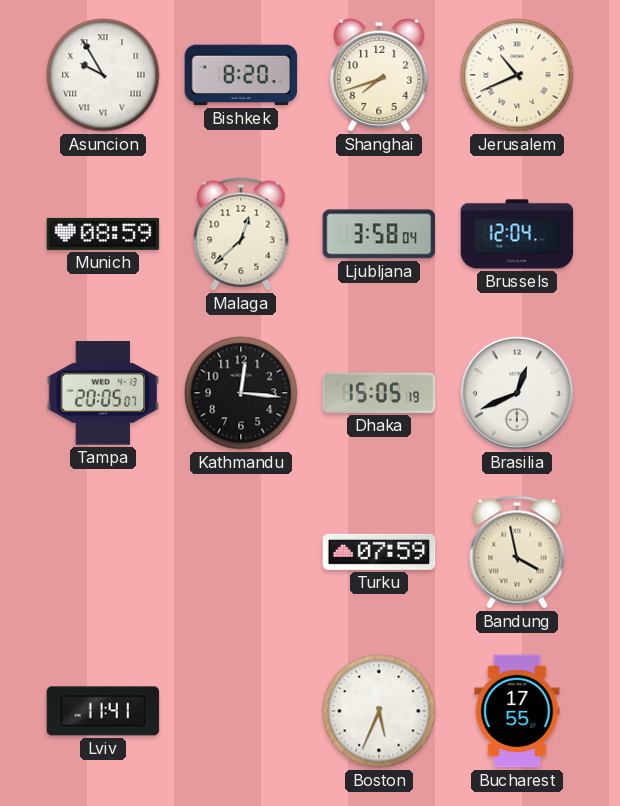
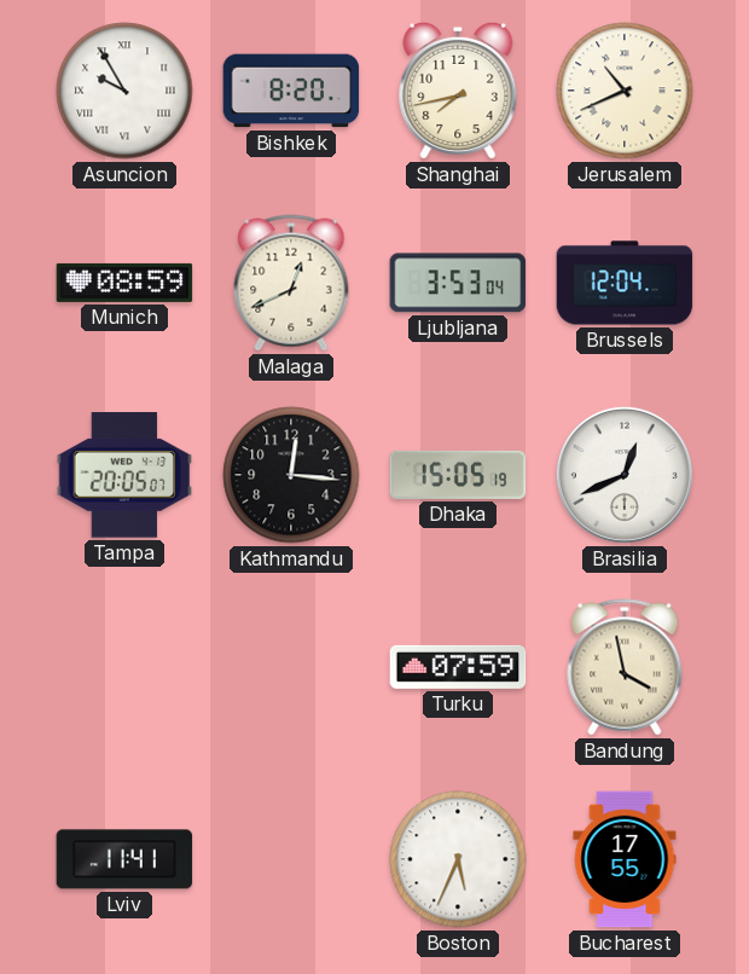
Shanghai: 7:42 -> 7:43 (458, 91)
Malaga: 12:38 -> 12:41 (291, 283)
Ljubljana: 3:58 -> 3:53 (458, 283)
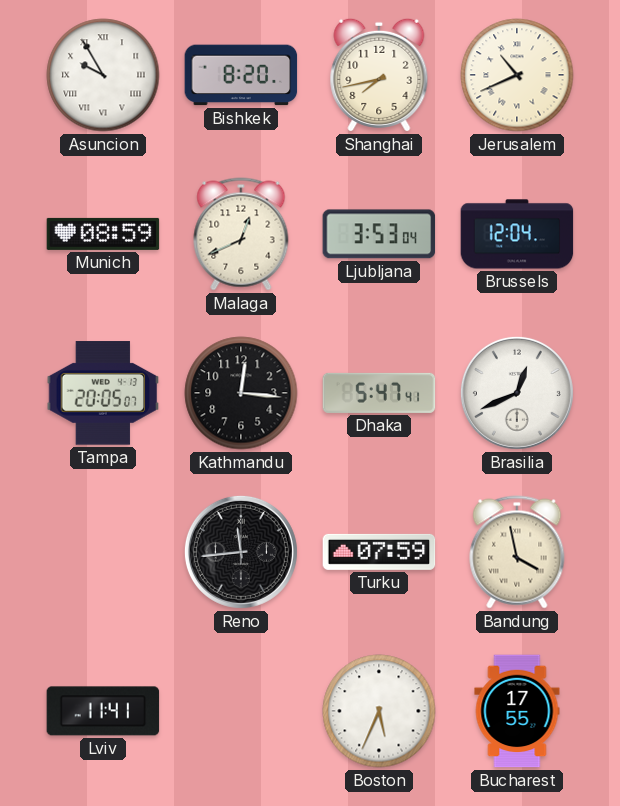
Dhaka: 15:05 -> 5:47 (379, 393)
Reno: none -> 11:44 (241, 552)
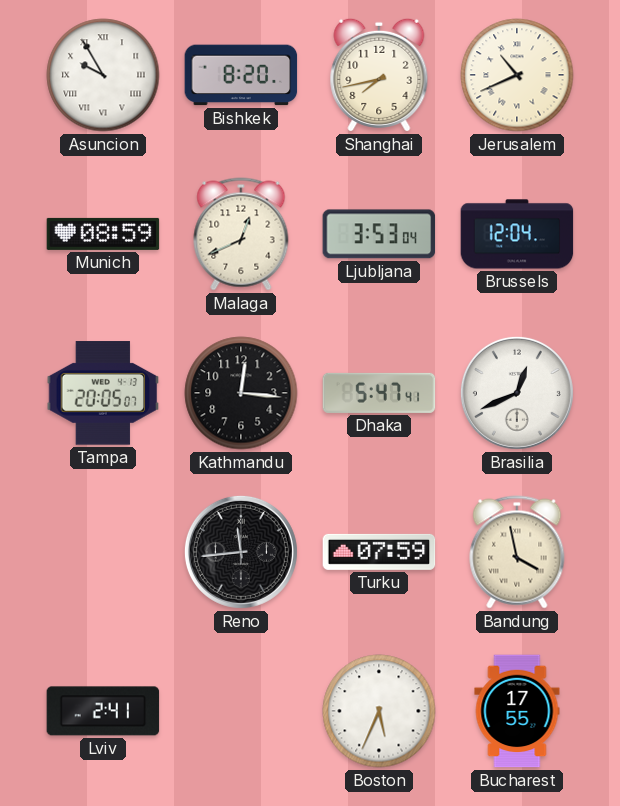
Lviv: 11:41 -> 2:41 (103, 711)
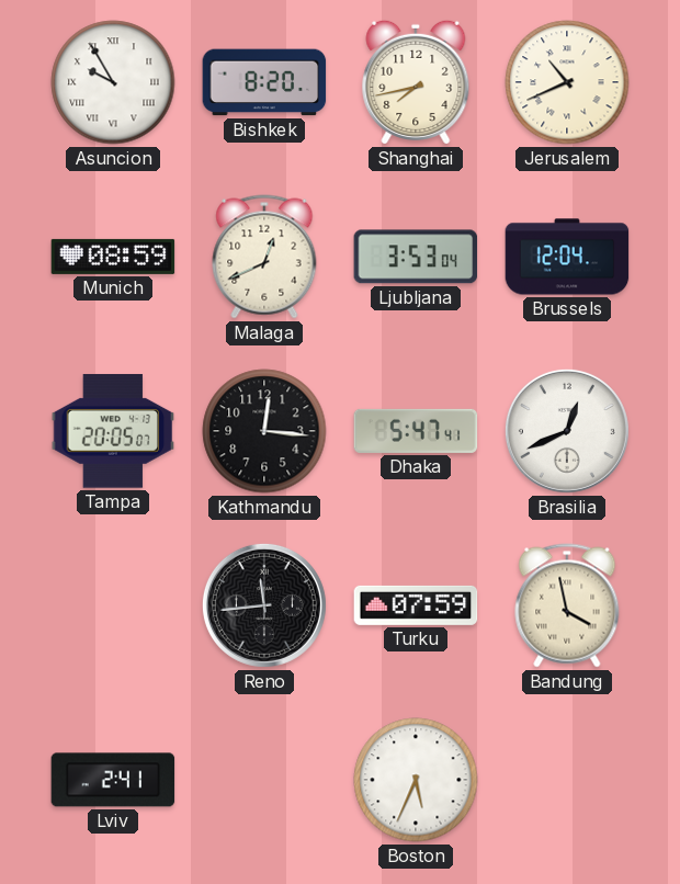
Bucharest: 17:55 -> none (517, 711)
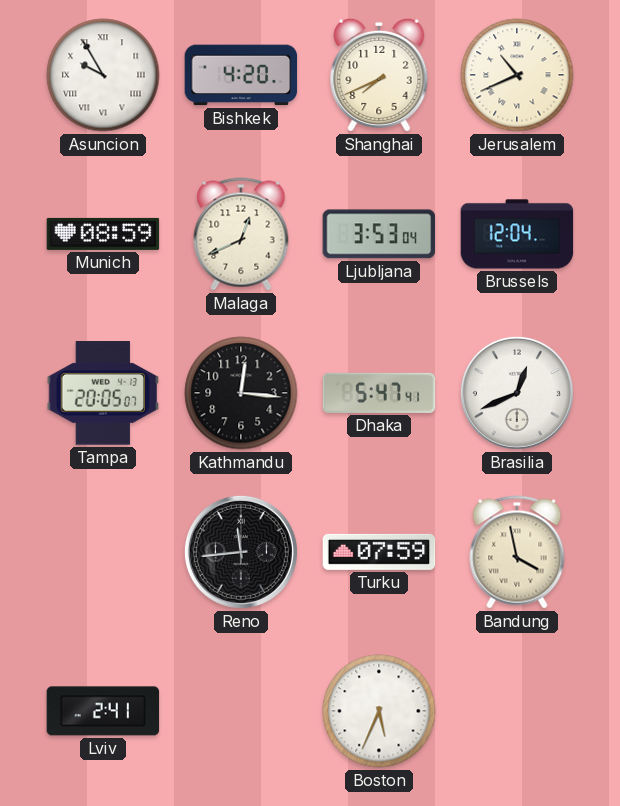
Bishkek: 8:20 -> 4:20 (241, 75)
Shanghai: 7:43 -> 7:41 (379, 75)
